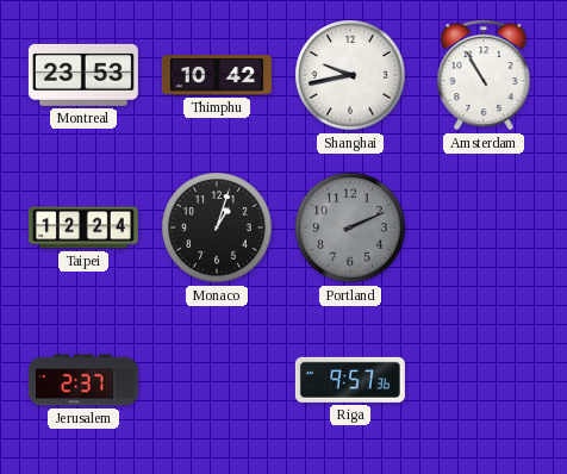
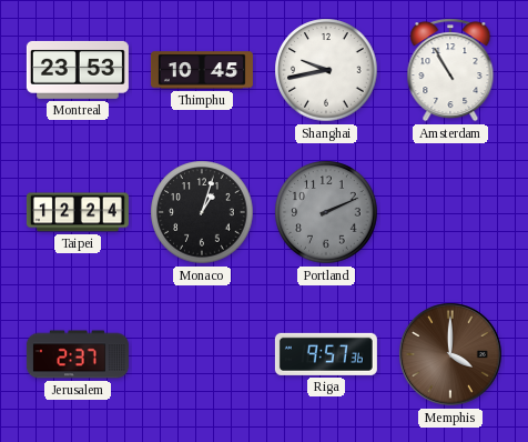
Thimphu: 10:42 -> 10:45 (202, 70)
Memphis: none -> 4:00 (450, 354)
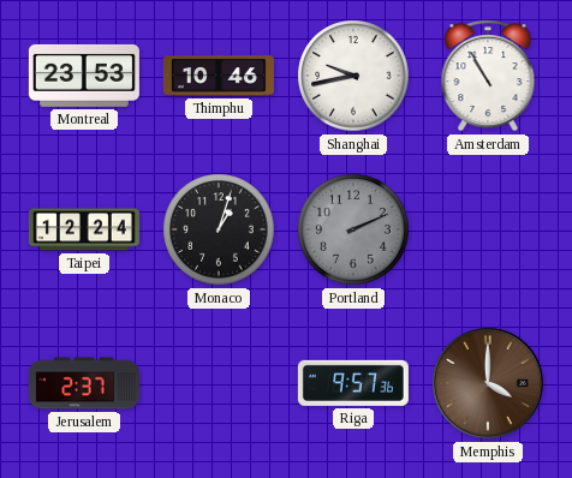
Thimphu: 10:45 -> 10:46 (219, 76)
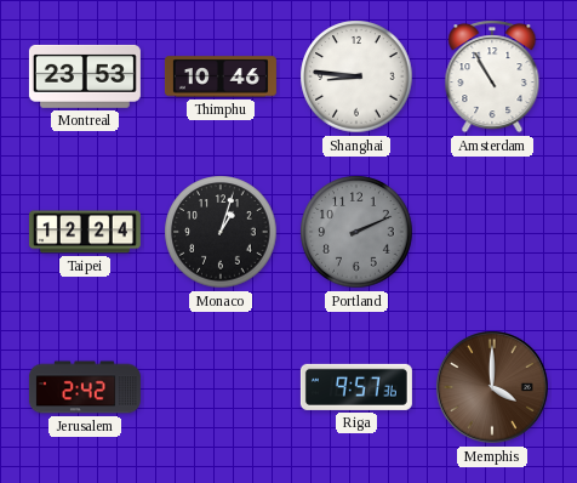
Shanghai: 9:43 -> 8:46 (356, 76)
Jerusalem: 2:37 -> 2:42 (85, 387)
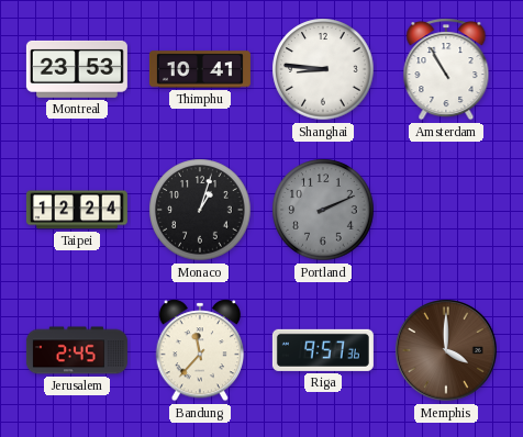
Thimphu: 10:46 -> 10:41 (200, 69)
Jerusalem: 2:42 -> 2:45 (77, 350)
Bandung: none -> 11:37 (200, 350)
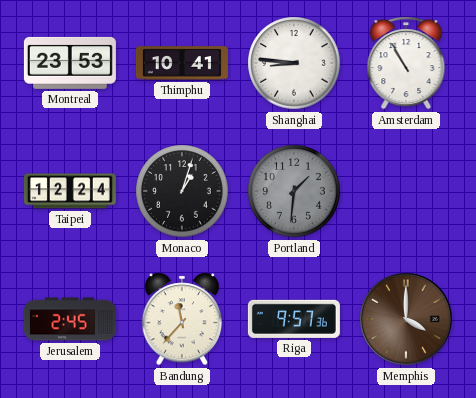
Portland: 2:11 -> 1:31 (294, 191)
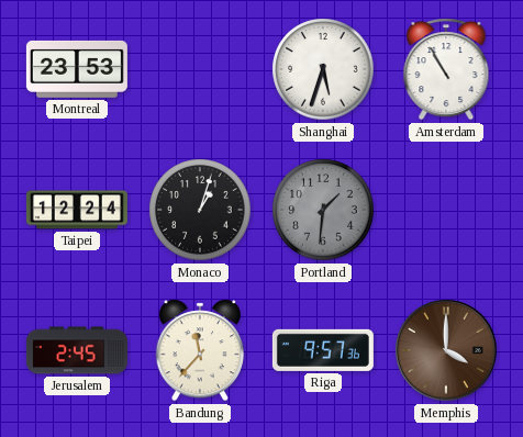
Thimphu: 10:41 -> none (182, 63)
Shanghai: 8:46 -> 5:33 (323, 69)
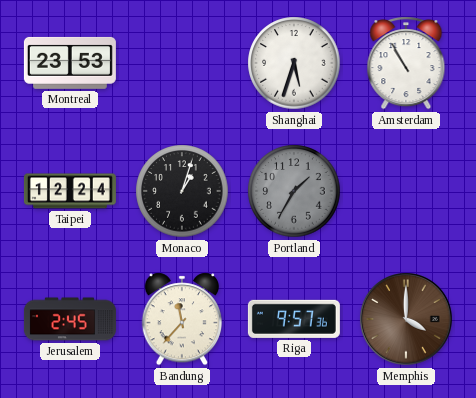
Portland: 1:31 -> 1:35 (294, 191)
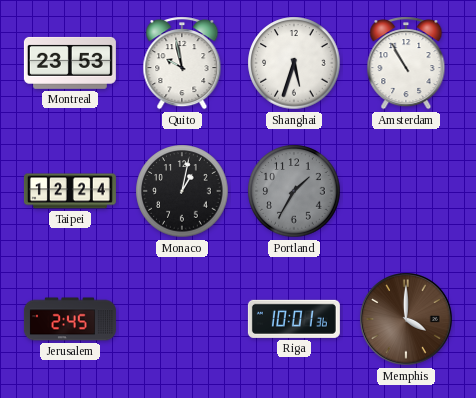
Quito: none -> 9:58 (182, 63)
Monaco: 1:03 -> 1:02 (182, 191)
Bandung: 11:37 -> none (182, 319)
Riga: 9:57 -> 10:01 (294, 319)
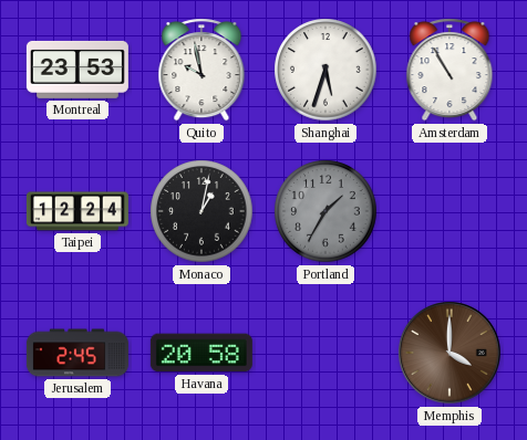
Havana: none -> 20:58 (201, 353)
Riga: 10:01 -> none (294, 319)
